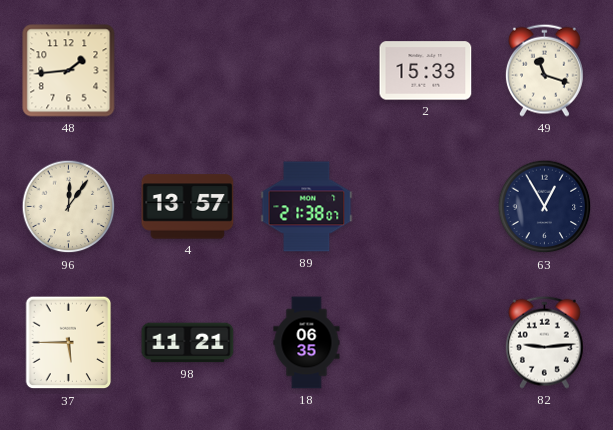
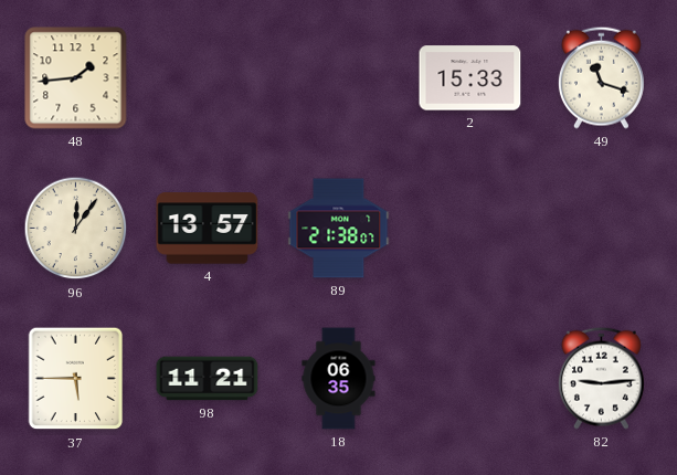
63: 12:55 -> none (545, 207)
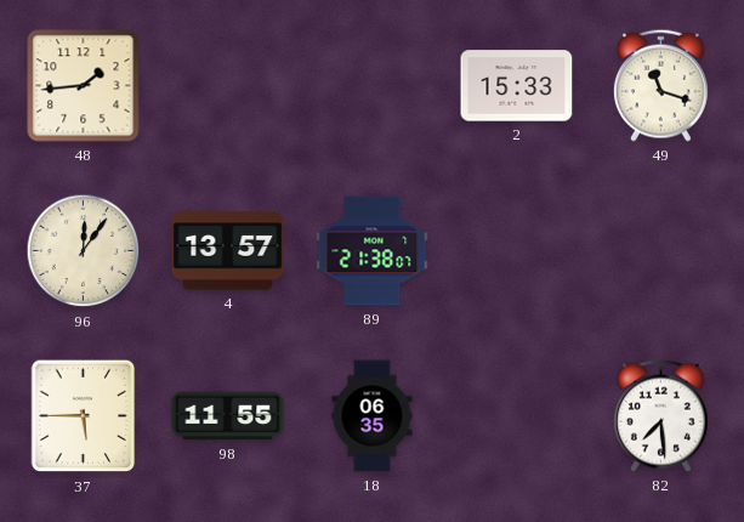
98: 11:21 -> 11:55 (228, 416)
82: 9:14 -> 7:29 (660, 415)
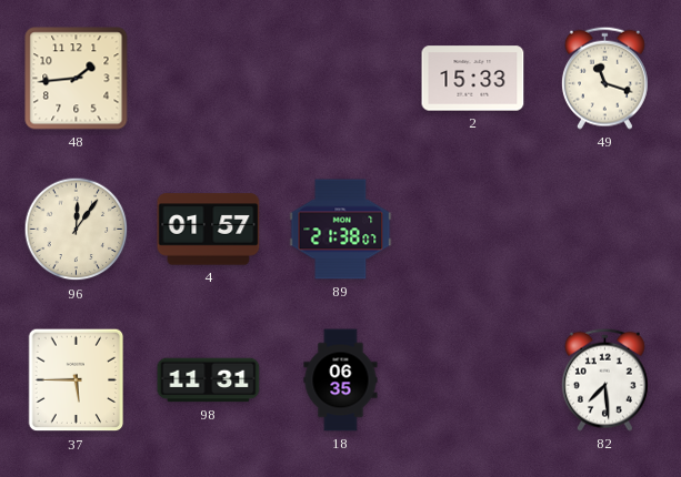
4: 13:57 -> 01:57 (209, 230)
98: 11:55 -> 11:31 (209, 380)
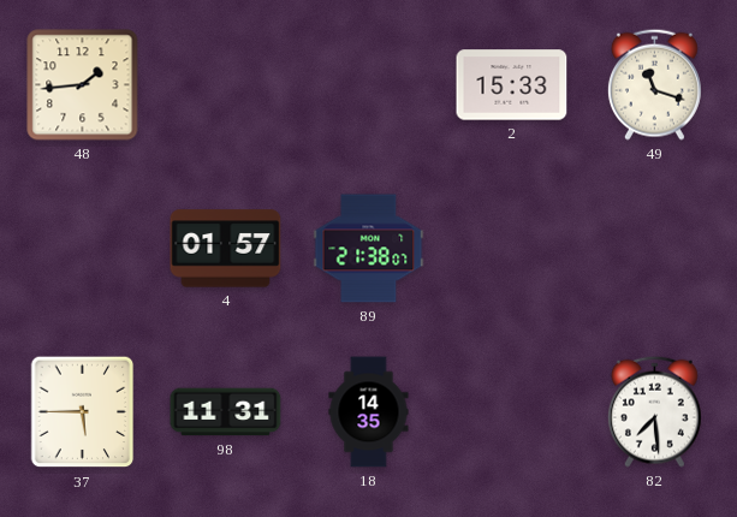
96: 12:06 -> none (77, 230)
18: 06:35 -> 14:35 (369, 412)
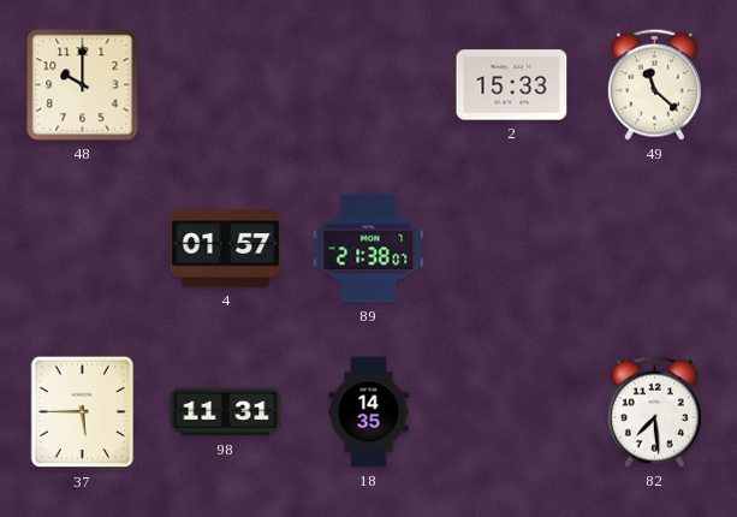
48: 1:44 -> 10:00 (83, 85)
49: 11:18 -> 11:22 (654, 84)
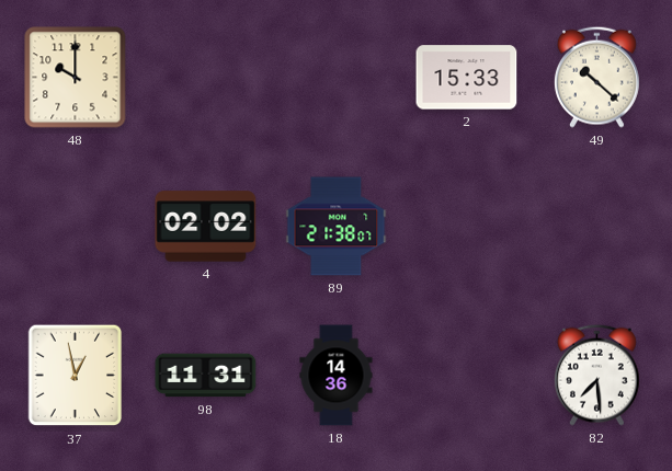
49: 11:22 -> 10:22 (596, 77)
4: 01:57 -> 02:02 (206, 227)
37: 5:45 -> 12:58 (76, 376)
18: 14:35 -> 14:36 (337, 376)
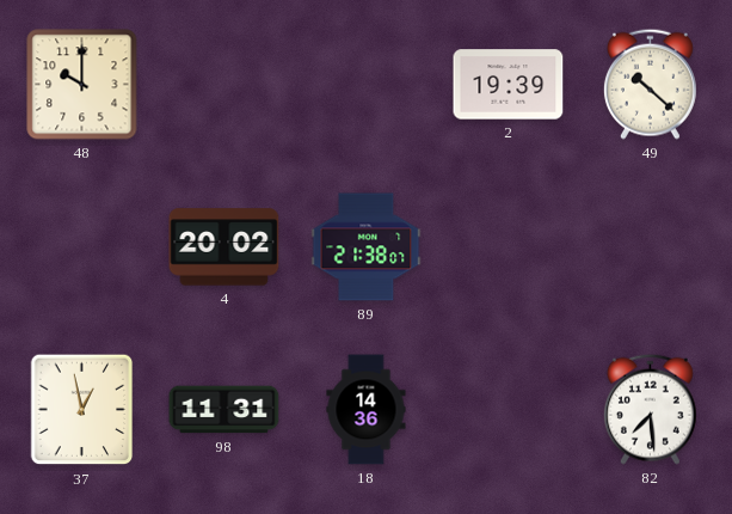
2: 15:33 -> 19:39 (509, 85)
4: 02:02 -> 20:02 (224, 247)
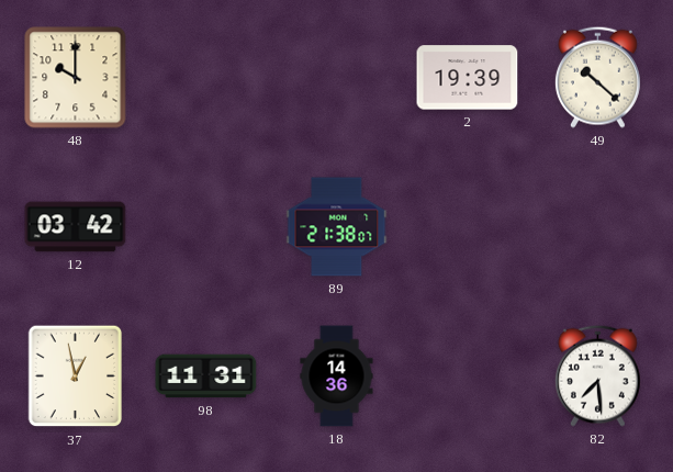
12: none -> 03:42 (76, 227)
4: 20:02 -> none (224, 247)
